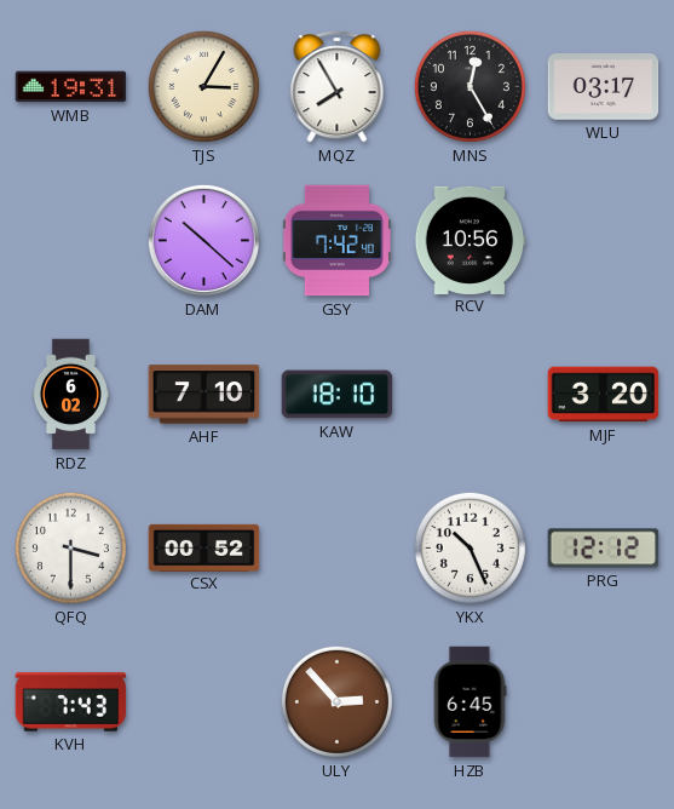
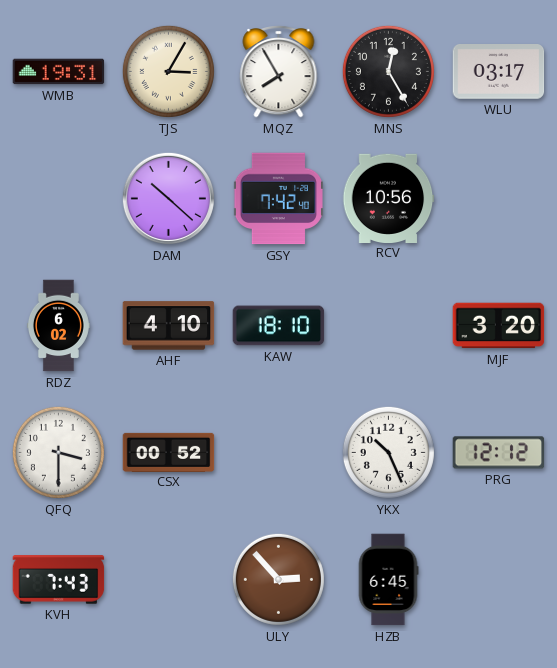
AHF: 7:10 -> 4:10 (169, 326)
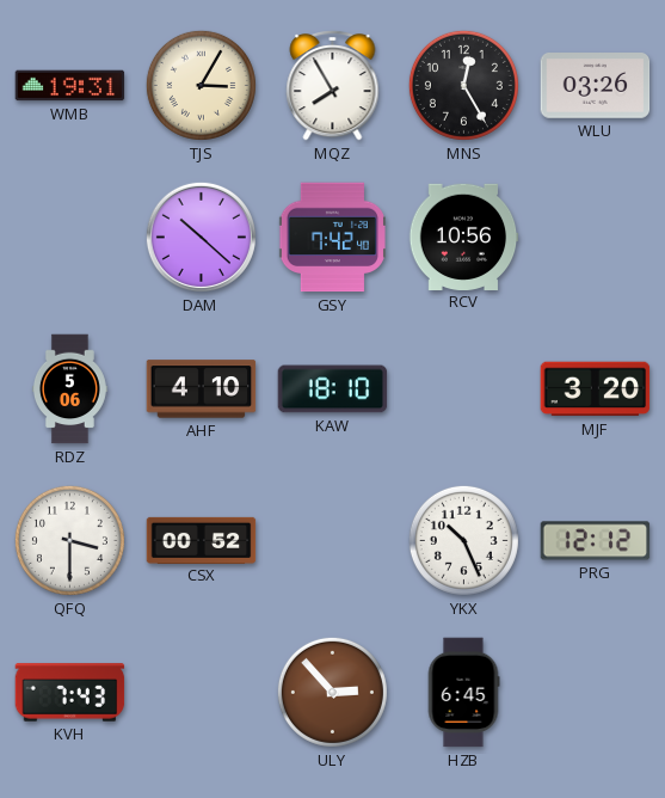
WLU: 03:17 -> 03:26 (596, 86)
RDZ: 6:02 -> 5:06 (69, 389)
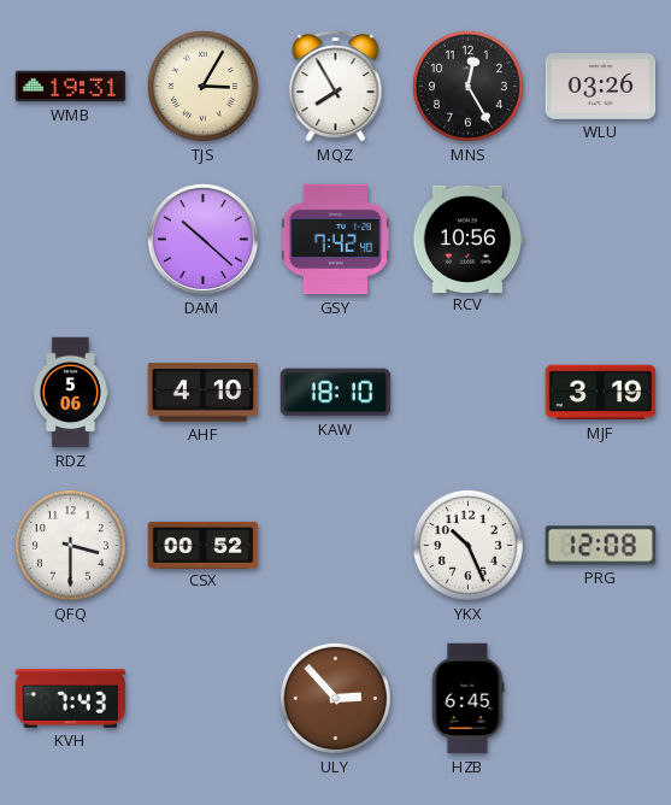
MJF: 3:20 -> 3:19 (601, 393)
PRG: 12:12 -> 12:08 (601, 546)
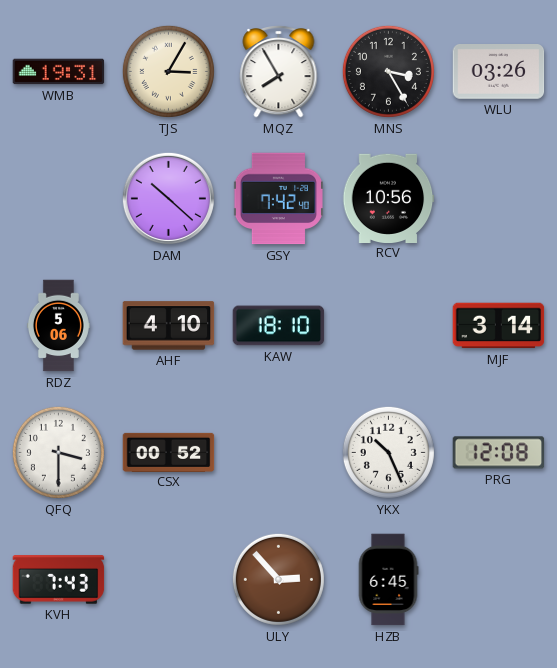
MNS: 12:25 -> 3:25 (388, 71)
MJF: 3:19 -> 3:14 (499, 326)
